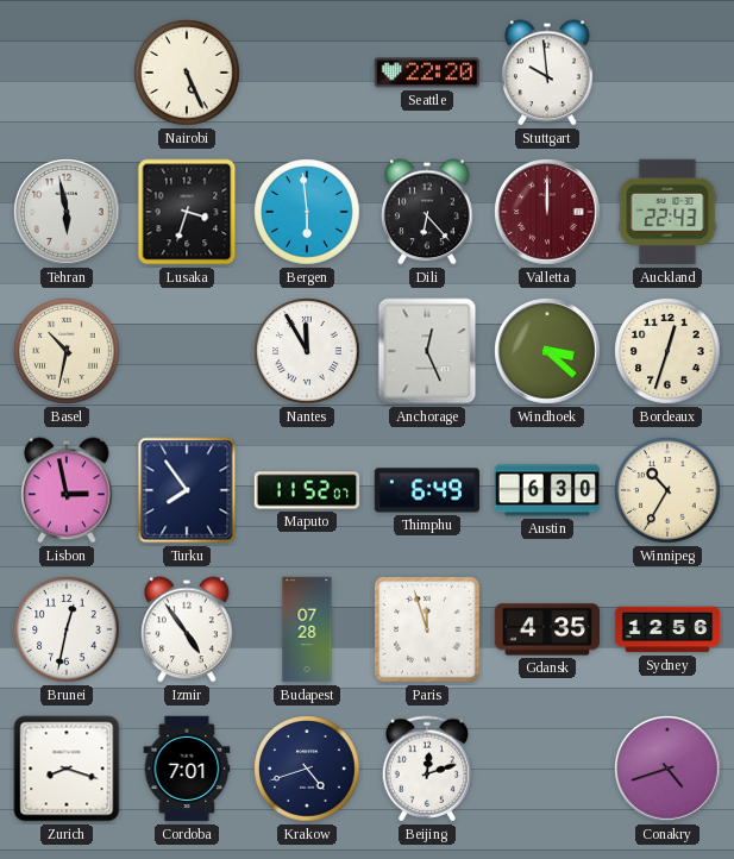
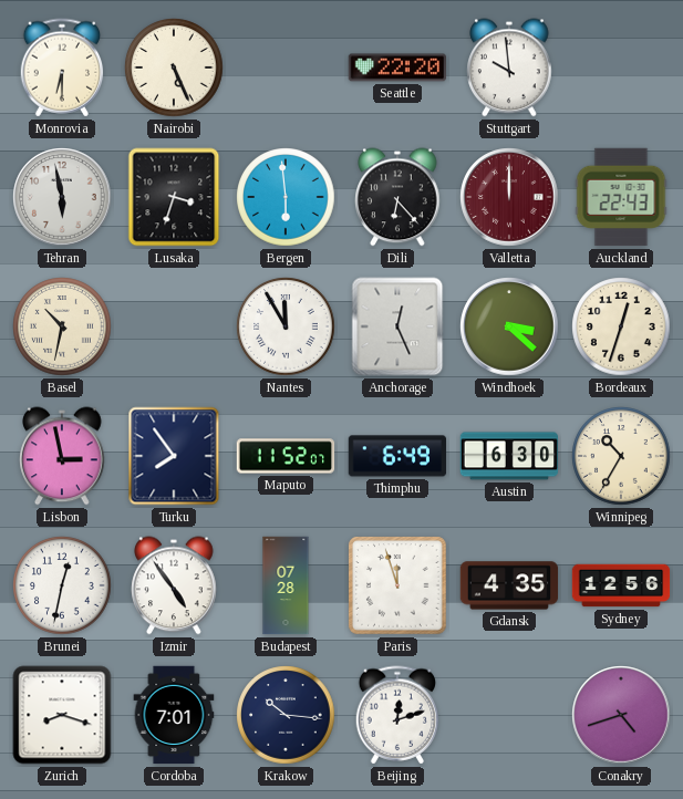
Monrovia: none -> 6:30 (62, 68)
Krakow: 4:42 -> 10:16 (286, 715)
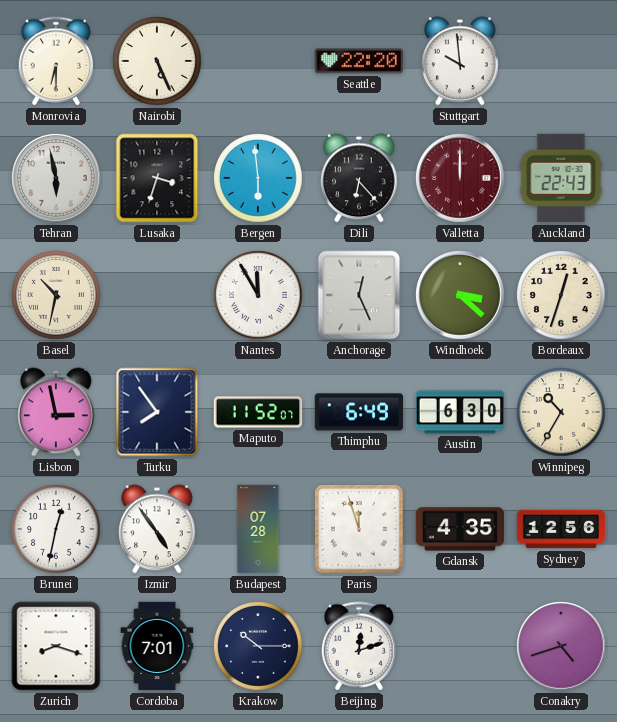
Krakow: 10:16 -> 10:15 (258, 646)
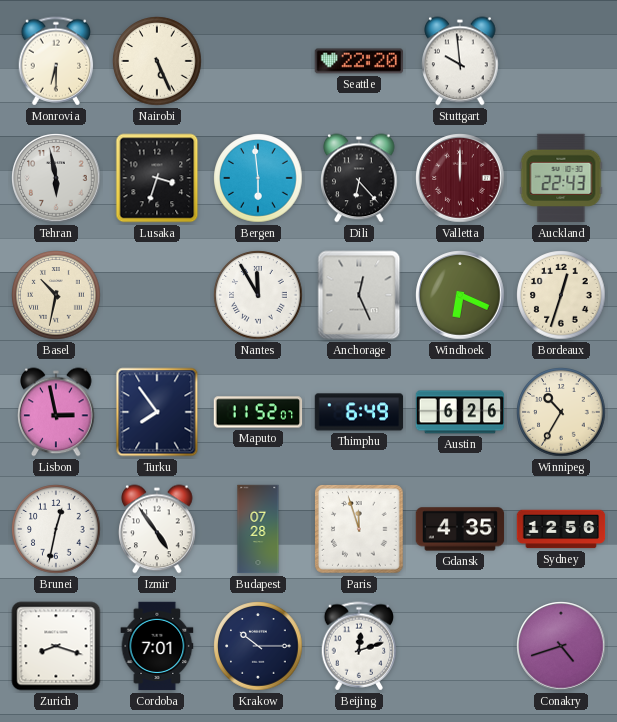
Windhoek: 3:22 -> 6:19 (460, 295)
Austin: 6:30 -> 6:26 (460, 412)
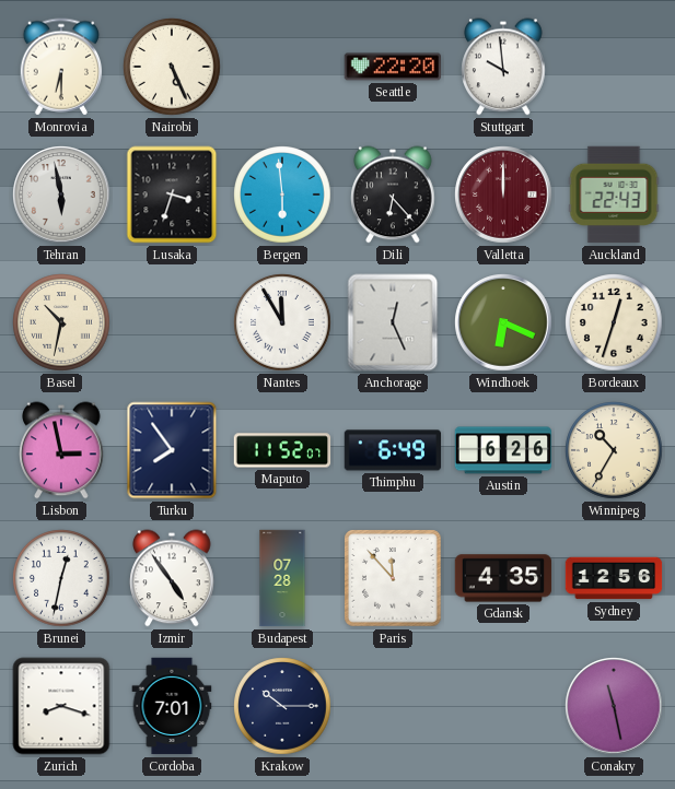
Paris: 11:57 -> 11:53 (394, 579)
Beijing: 12:12 -> none (359, 646)
Conakry: 4:42 -> 11:28 (614, 706)
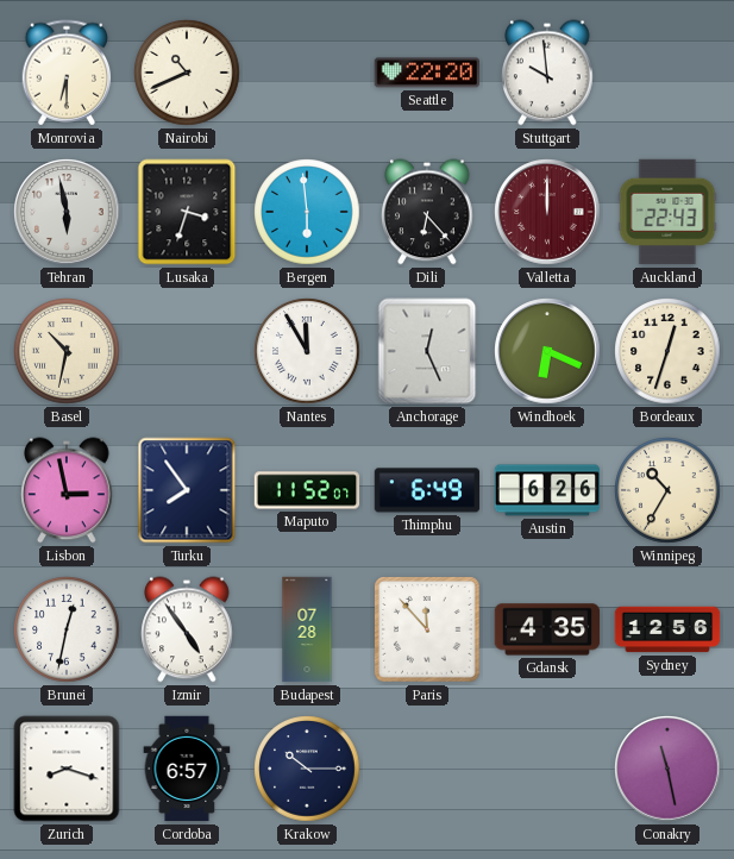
Nairobi: 5:26 -> 10:41 (187, 73)
Cordoba: 7:01 -> 6:57 (187, 769)
